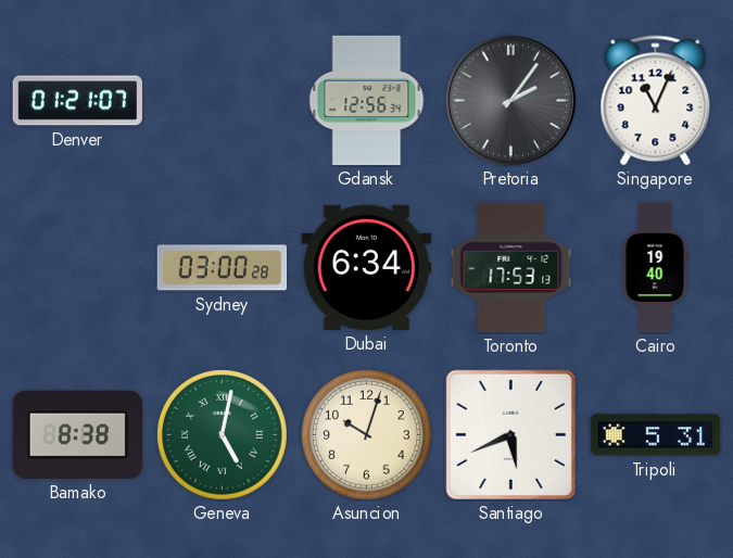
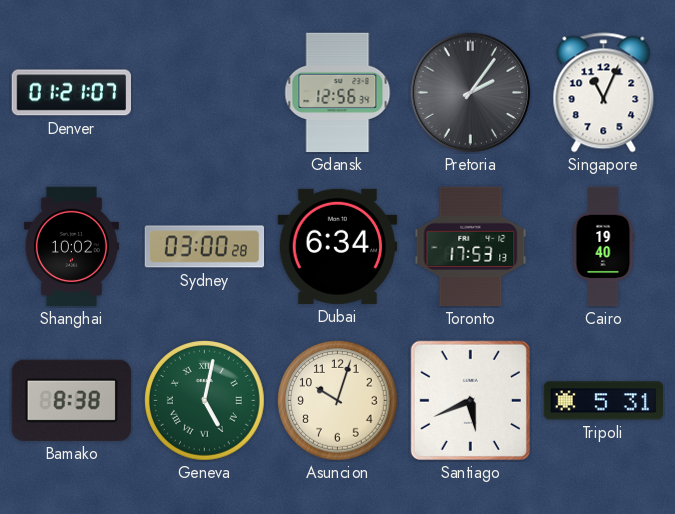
Shanghai: none -> 10:02 (71, 247)
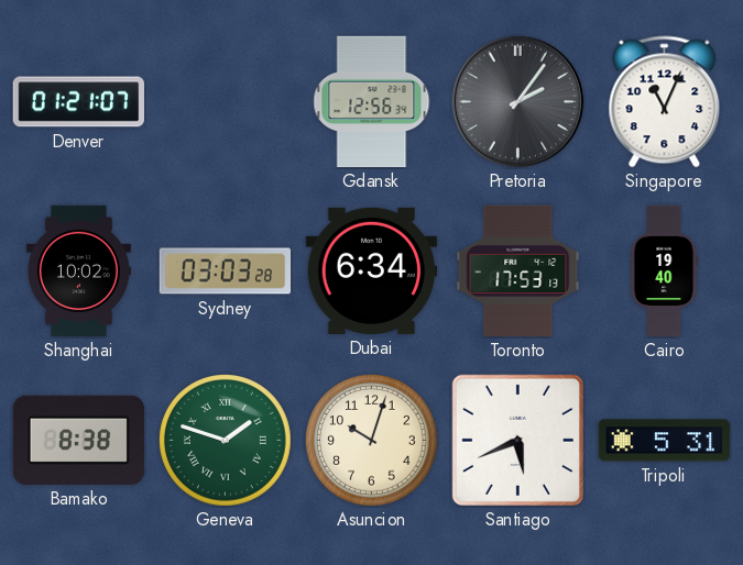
Sydney: 03:00 -> 03:03 (226, 272)
Geneva: 5:02 -> 1:48 (226, 441)
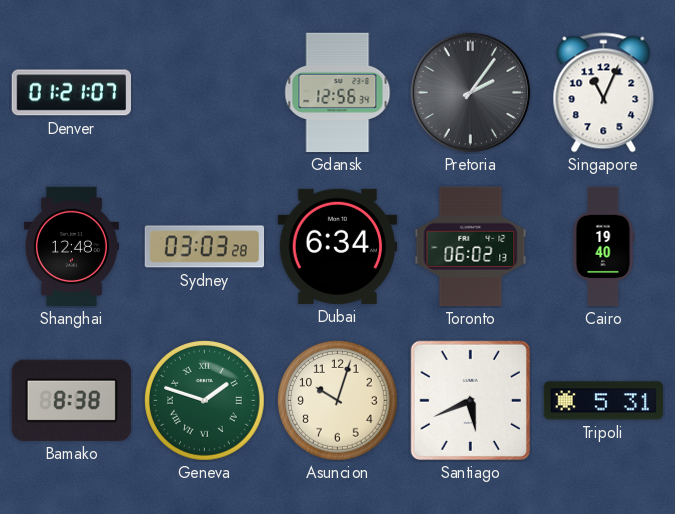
Shanghai: 10:02 -> 12:48 (71, 247)
Toronto: 17:53 -> 06:02 (471, 247)
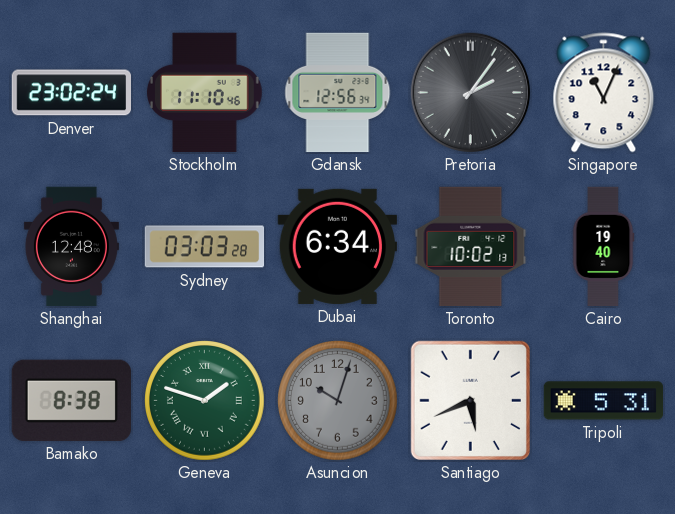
Denver: 01:21 -> 23:02 (71, 93)
Stockholm: none -> 11:10 (205, 93)
Toronto: 06:02 -> 10:02 (471, 247)
Asuncion dial: cream -> grey (338, 401)
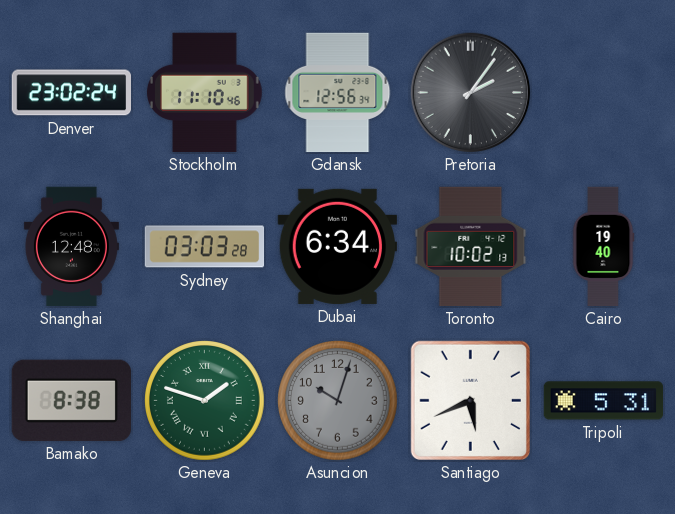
Singapore: 11:04 -> none (604, 93)
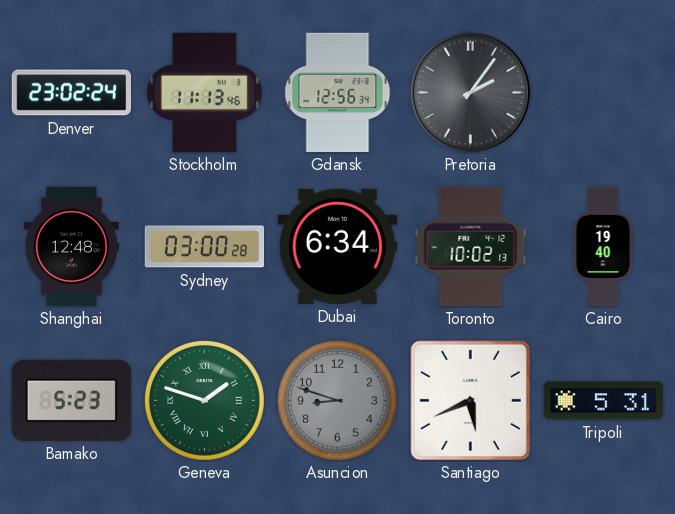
Stockholm: 11:10 -> 11:13 (205, 93)
Sydney: 03:03 -> 03:00 (205, 247)
Bamako: 8:38 -> 5:23 (71, 400)
Asuncion: 10:03 -> 8:48 (338, 401)
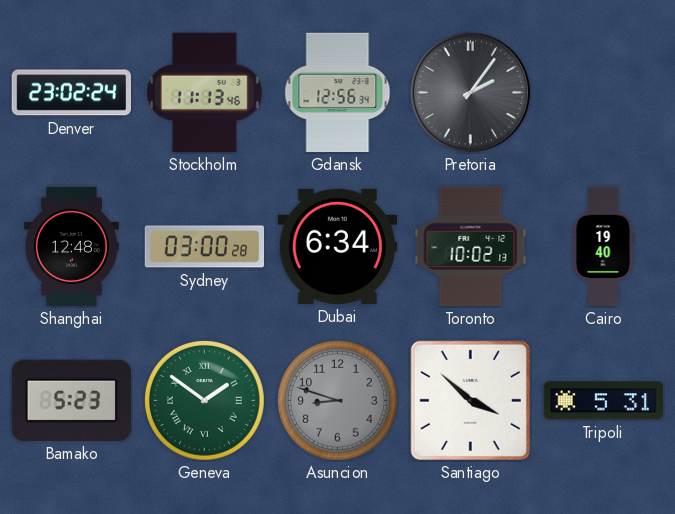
Geneva: 1:48 -> 1:51 (205, 401)
Santiago: 5:41 -> 3:52 (470, 400)
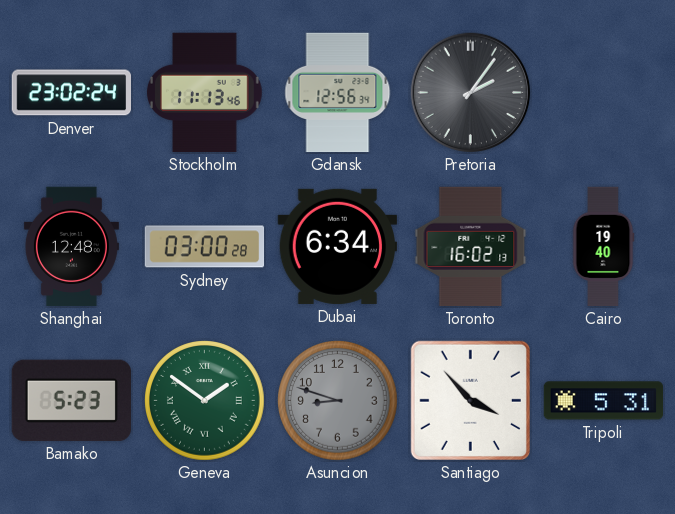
Toronto: 10:02 -> 16:02 (471, 247)
Santiago: 3:52 -> 3:53 (470, 400)
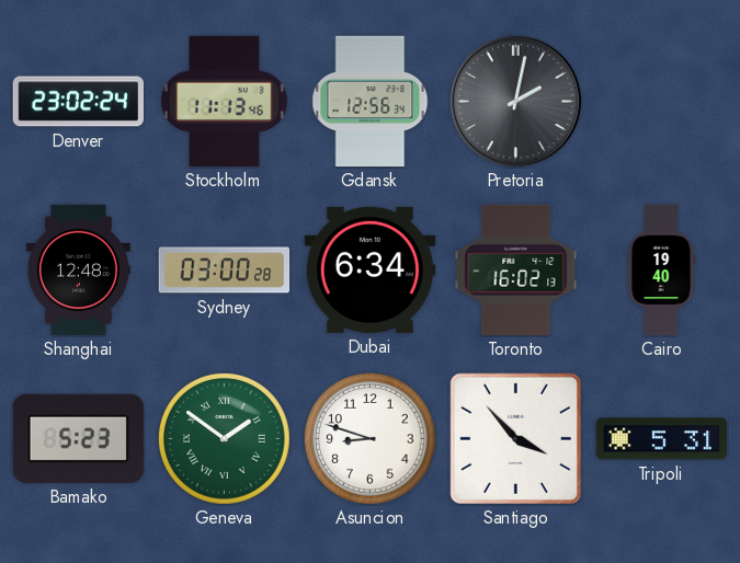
Pretoria: 2:06 -> 2:02 (516, 102)
Asuncion dial: grey -> white (371, 439)
